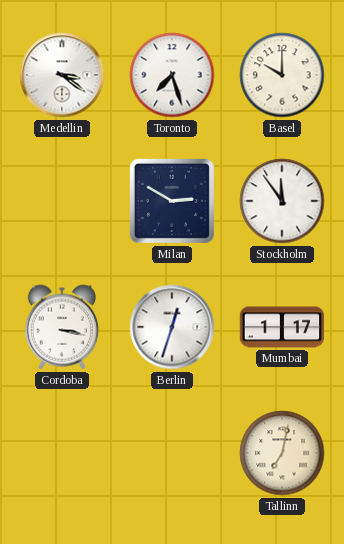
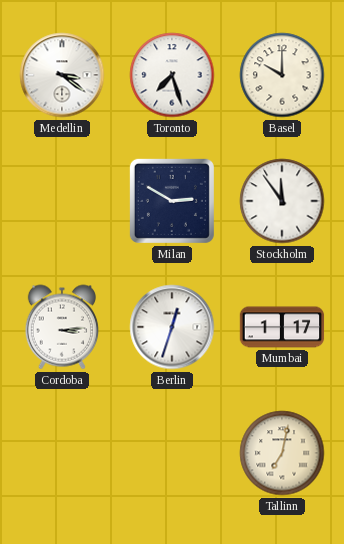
Cordoba: 3:17 -> 3:14 (61, 327)
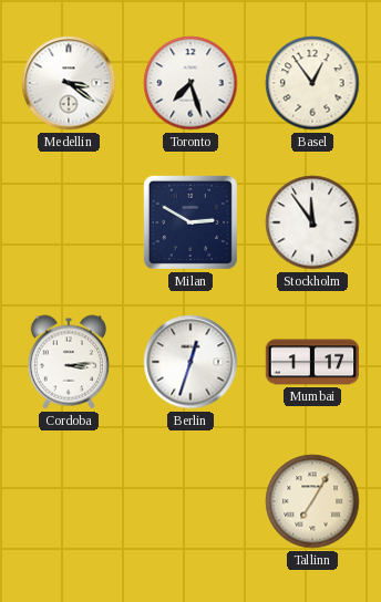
Basel: 10:00 -> 12:54 (312, 83)
Tallinn: 7:02 -> 7:05 (312, 501)
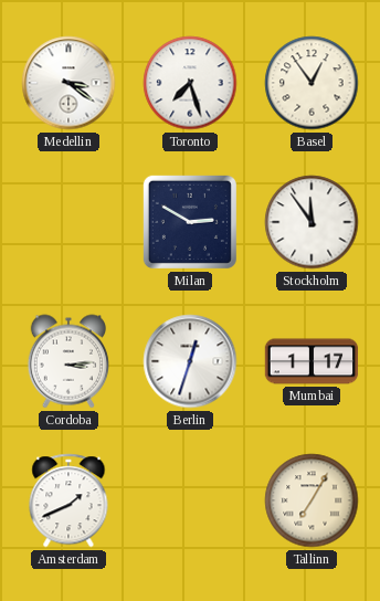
Amsterdam: none -> 1:41 (68, 500)
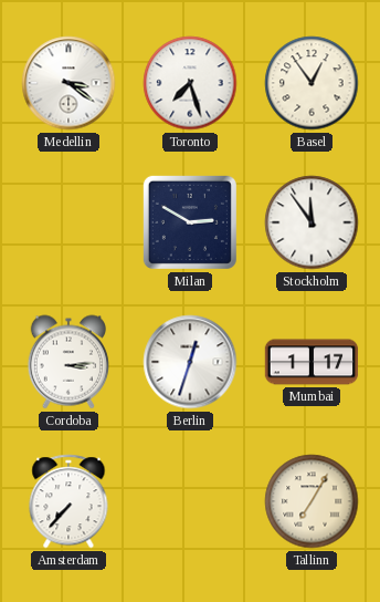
Amsterdam: 1:41 -> 7:37 (68, 501)
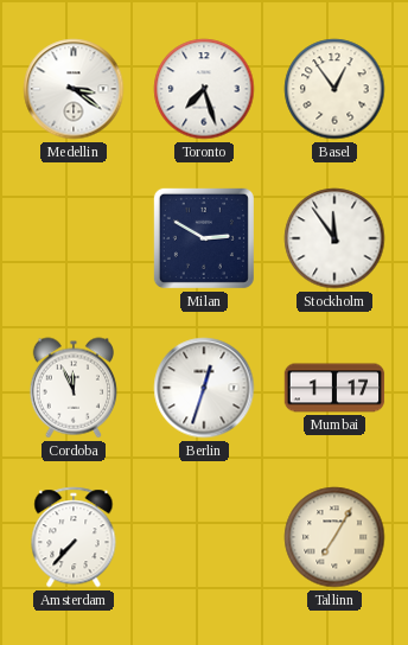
Cordoba: 3:14 -> 11:56 (72, 388)
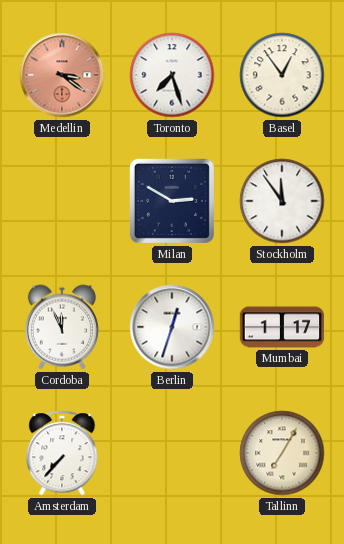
Medellin dial: white -> salmon (62, 75)
